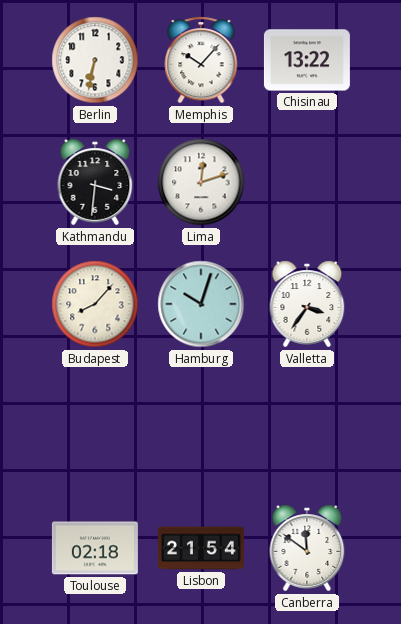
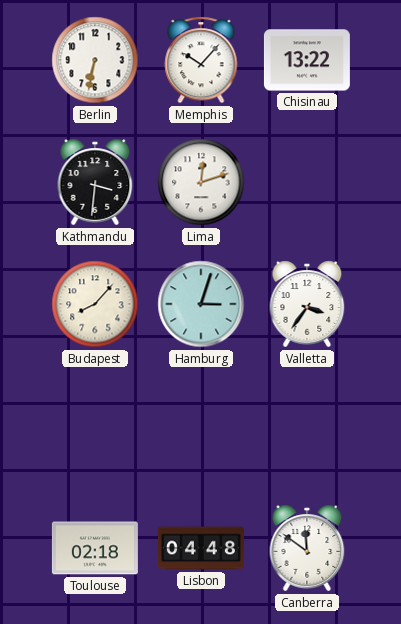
Hamburg: 10:03 -> 3:03 (201, 304)
Lisbon: 21:54 -> 04:48 (201, 548)
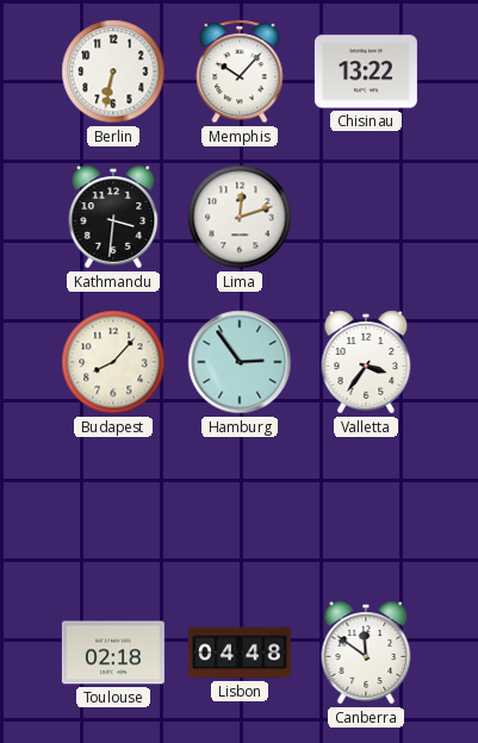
Hamburg: 3:03 -> 2:54 (240, 362)
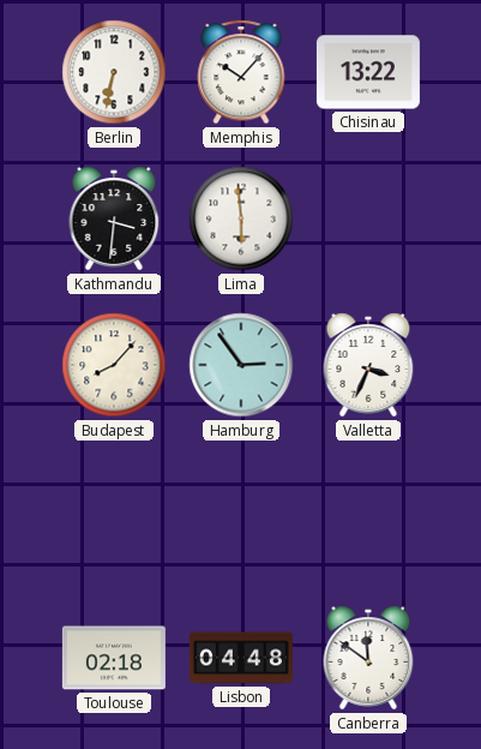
Lima: 12:12 -> 5:59 (241, 218)
Valletta: 3:36 -> 3:34 (368, 365)
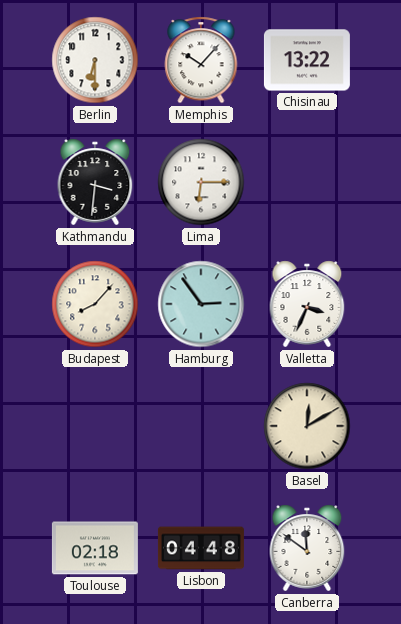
Berlin: 6:32 -> 6:30 (95, 60)
Lima: 5:59 -> 6:15 (201, 182)
Basel: none -> 12:10 (307, 426)
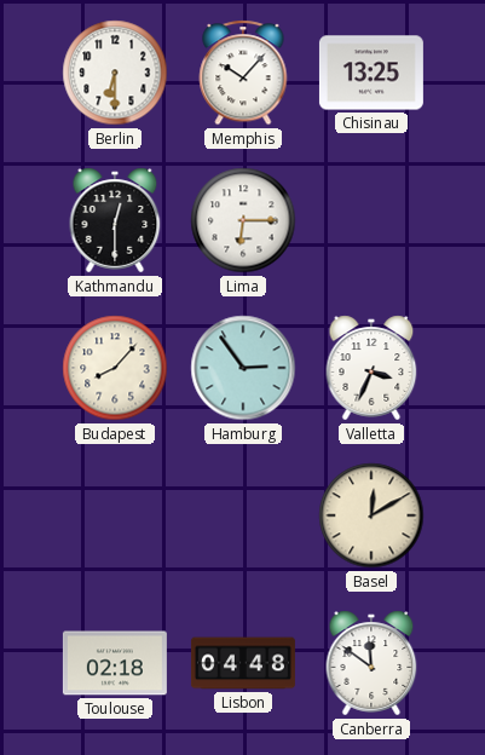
Chisinau: 13:22 -> 13:25 (371, 73)
Kathmandu: 3:31 -> 12:30 (115, 220)
